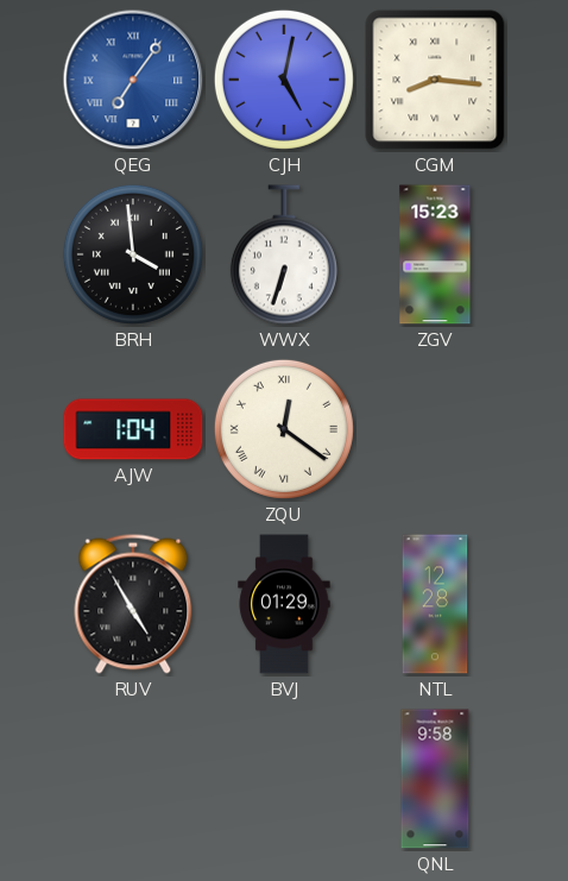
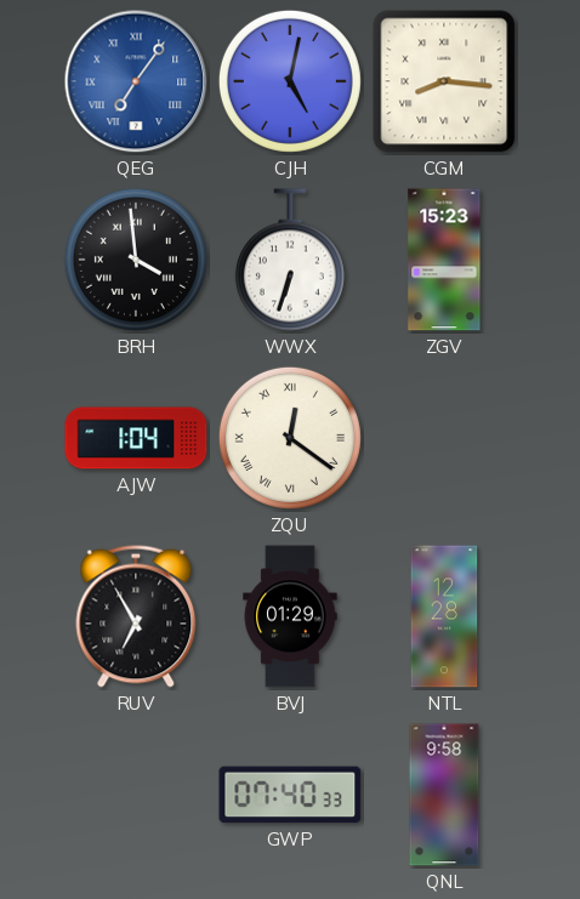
RUV: 4:55 -> 6:55 (136, 616)
GWP: none -> 07:40 (290, 795)
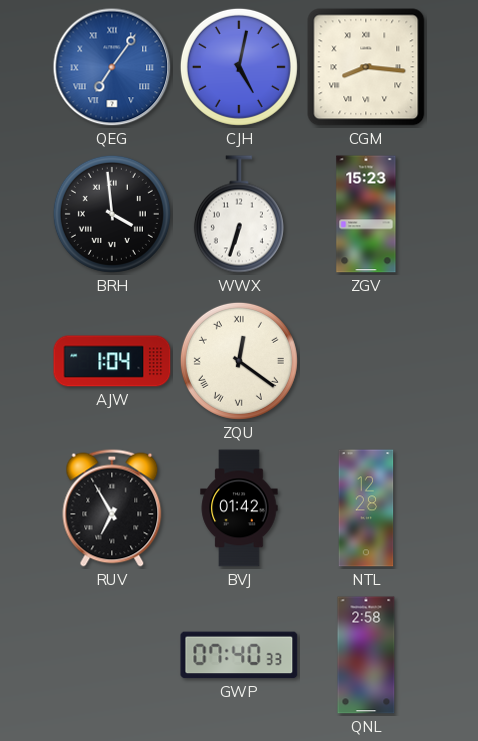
BVJ: 01:29 -> 01:42 (239, 508)
QNL: 9:58 -> 2:58 (366, 655)
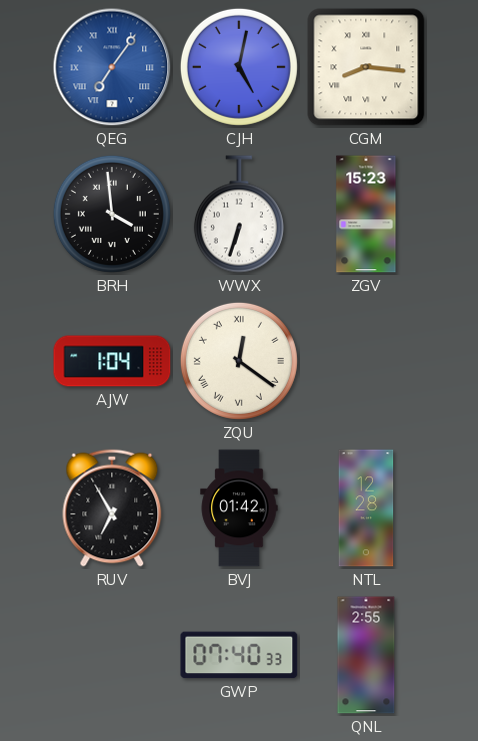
QNL: 2:58 -> 2:55 (366, 655)
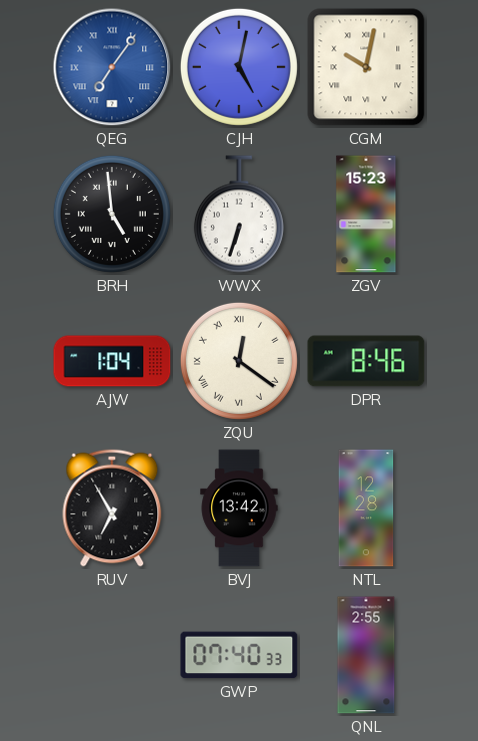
CGM: 8:16 -> 10:02 (366, 67)
BRH: 3:59 -> 4:59 (112, 214)
DPR: none -> 8:46 (366, 361)
BVJ: 01:42 -> 13:42 (239, 508)
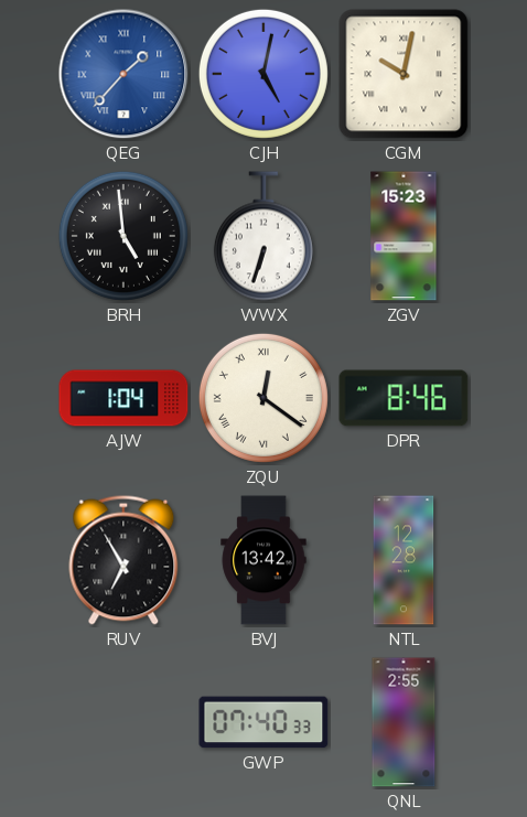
QEG: 7:06 -> 1:37 (123, 74)
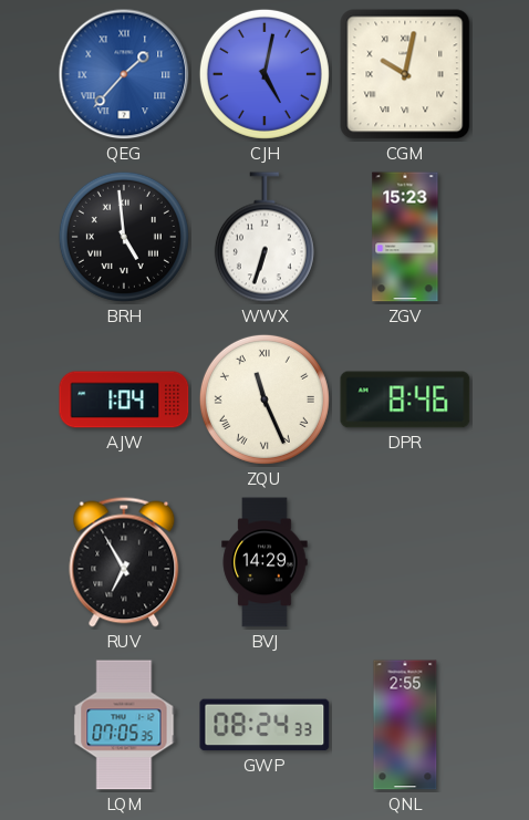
ZQU: 12:21 -> 11:26 (264, 399)
BVJ: 13:42 -> 14:29 (264, 562)
NTL: 12:28 -> none (404, 560)
LQM: none -> 07:05 (124, 725)
GWP: 07:40 -> 08:24 (264, 725)
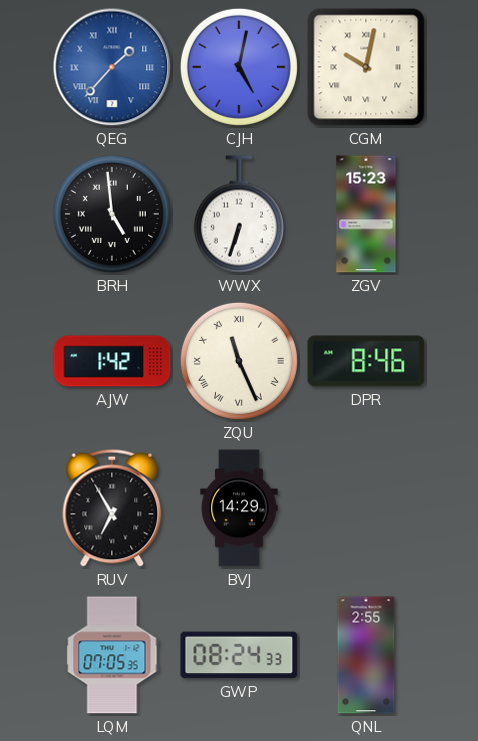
AJW: 1:04 -> 1:42 (112, 361)
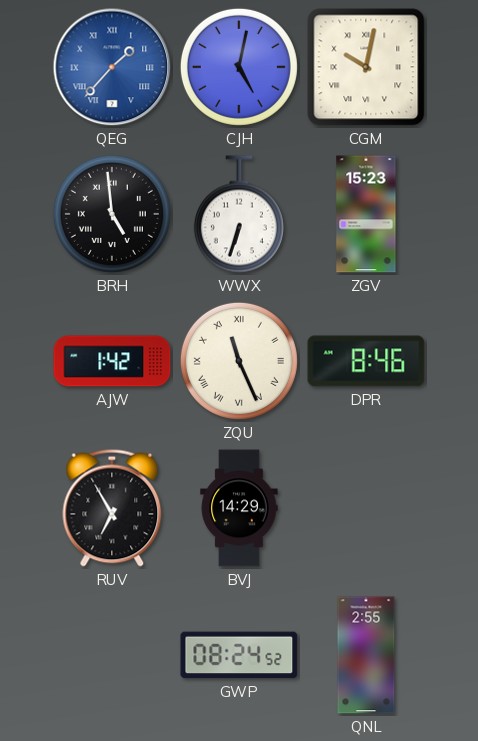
LQM: 07:05 -> none (112, 655)
GWP: 08:24:33 -> 08:24:52 (239, 655)
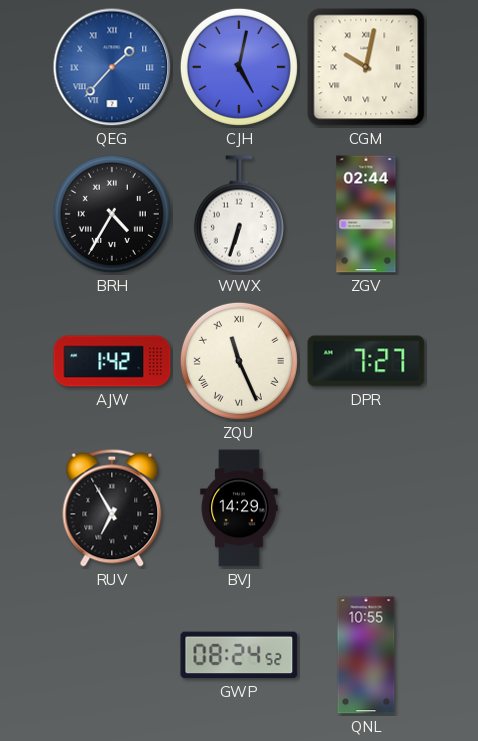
BRH: 4:59 -> 4:35 (112, 214)
ZGV: 15:23 -> 02:44 (366, 214)
DPR: 8:46 -> 7:27 (366, 361)
QNL: 2:55 -> 10:55 (366, 655)
